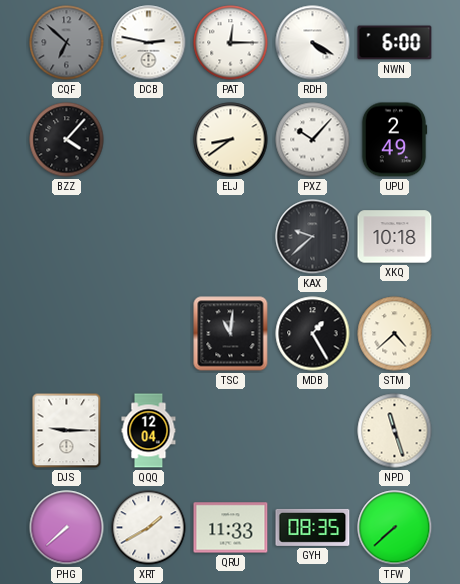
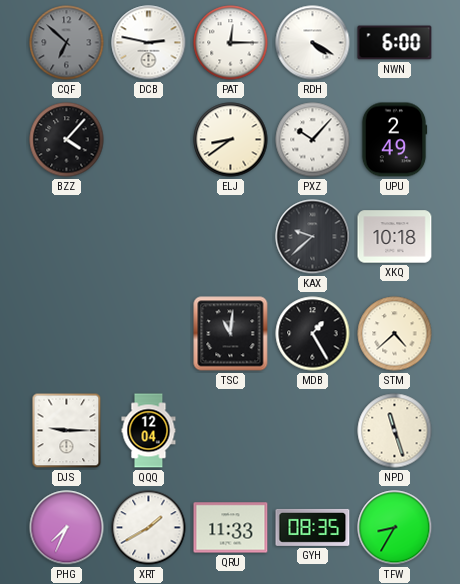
PHG: 7:38 -> 7:34 (67, 528)
TFW: 7:38 -> 8:35 (395, 528)
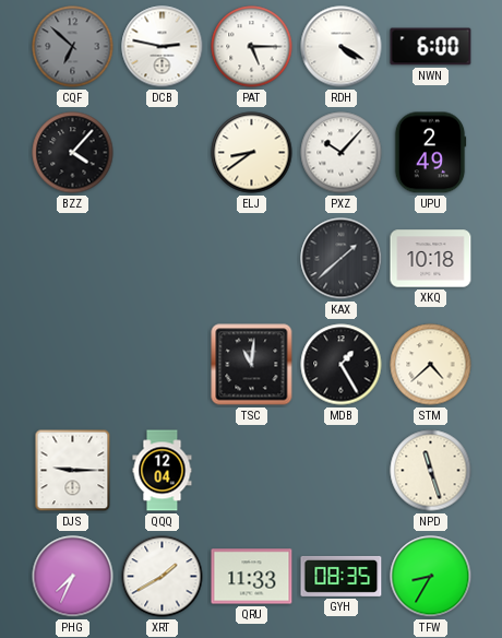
PAT: 12:15 -> 5:15 (252, 47)
KAX: 9:38 -> 1:38 (342, 259)
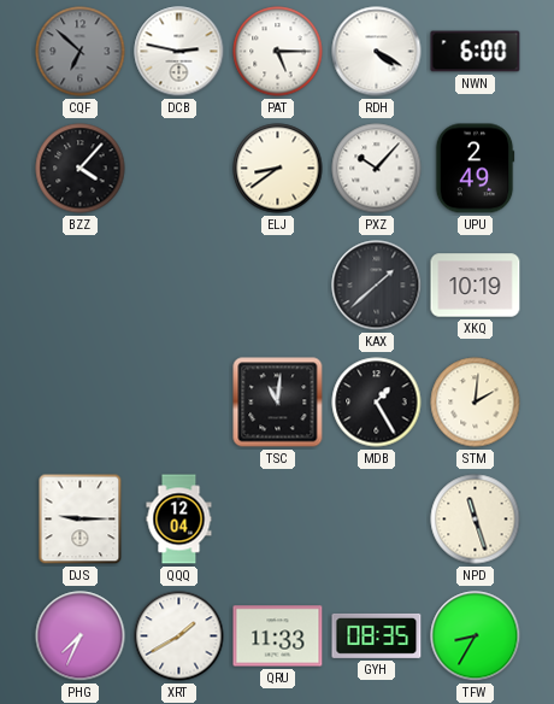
XKQ: 10:18 -> 10:19 (476, 286)
STM: 4:38 -> 2:01 (476, 403)
